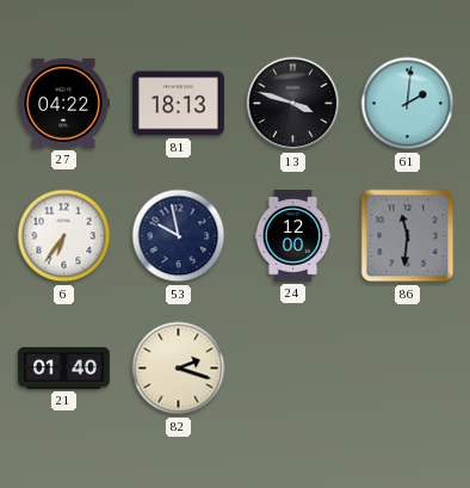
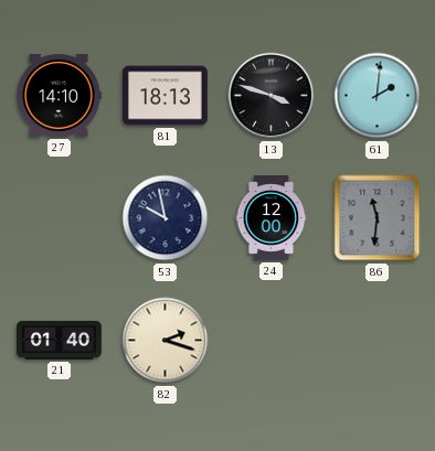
27: 04:22 -> 14:10 (59, 95)
6: 6:36 -> none (64, 236)
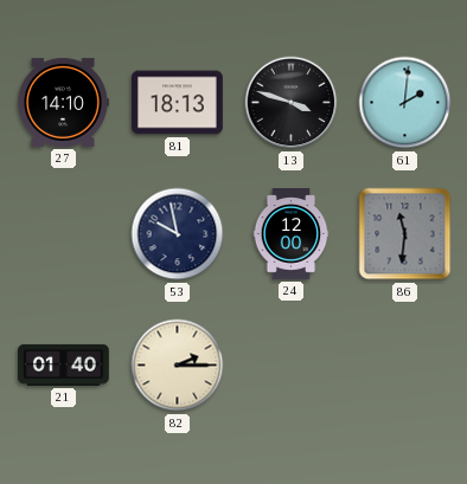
82: 2:18 -> 2:15 (178, 366)
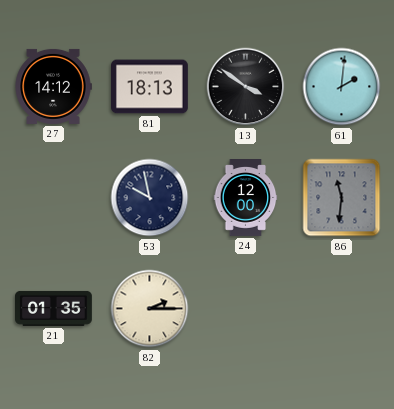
27: 14:10 -> 14:12 (53, 86)
13: 3:48 -> 3:51 (246, 87)
21: 01:40 -> 01:35 (54, 308)
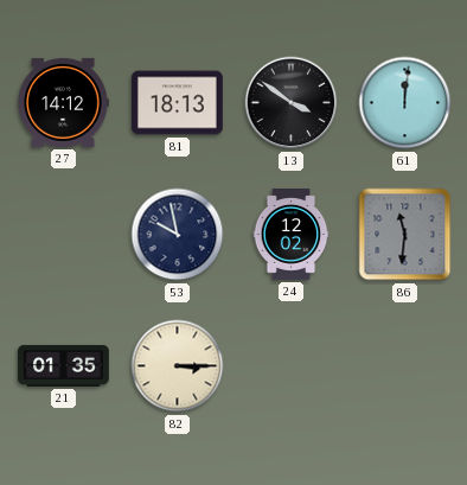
61: 2:01 -> 12:01 (405, 103)
24: 12:00 -> 12:02 (292, 235)
82: 2:15 -> 3:15 (178, 366)
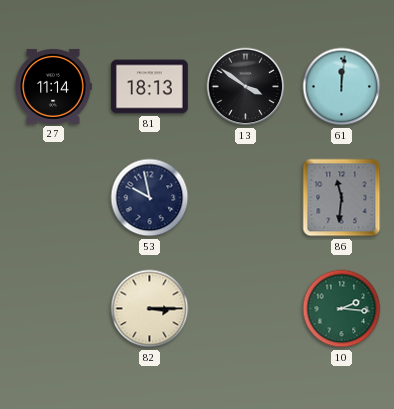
27: 14:12 -> 11:14 (53, 86)
24: 12:02 -> none (292, 235)
21: 01:35 -> none (64, 365)
10: none -> 2:16 (342, 309)
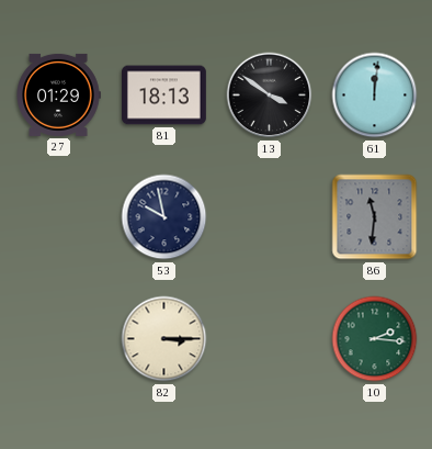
27: 11:14 -> 01:29 (58, 94)
